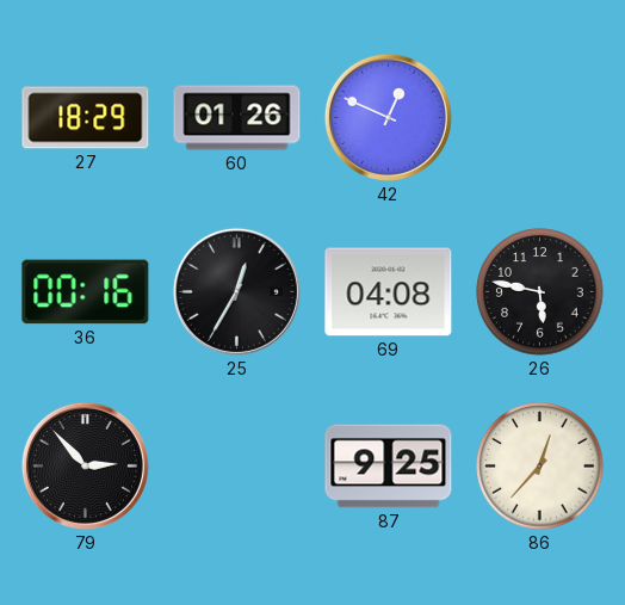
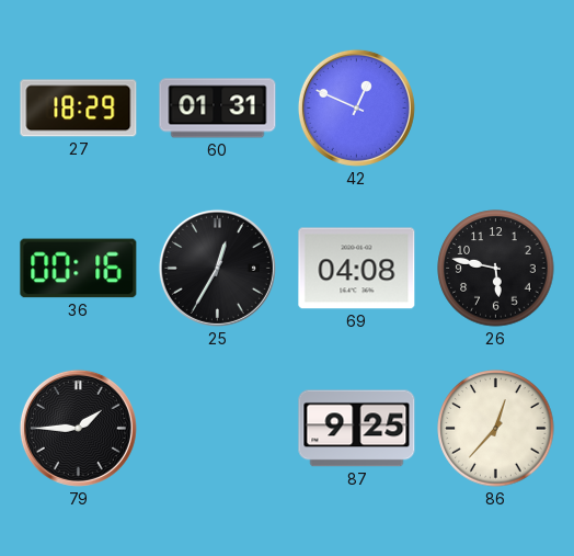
60: 01:26 -> 01:31 (218, 109)
79: 2:53 -> 1:45 (78, 428)
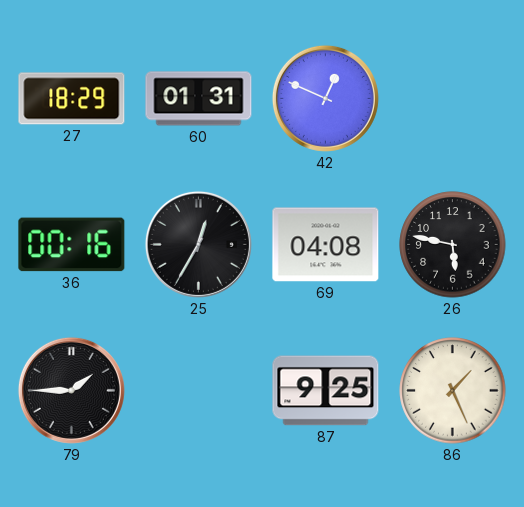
86: 12:37 -> 1:26 (453, 391)
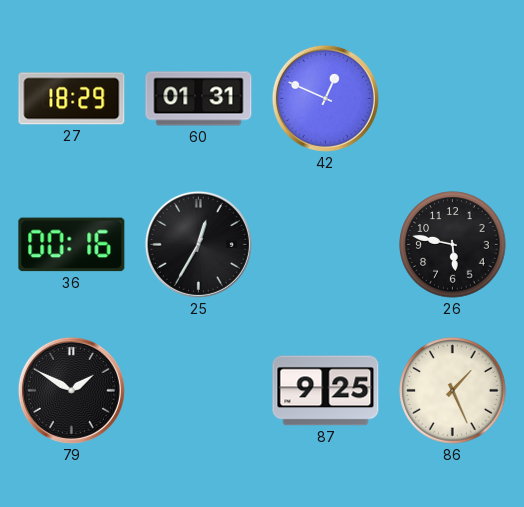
69: 04:08 -> none (326, 245)
79: 1:45 -> 1:50 (71, 390)
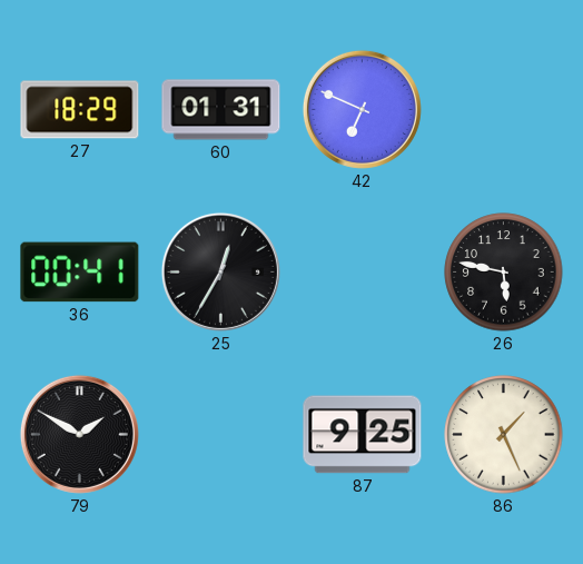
42: 12:49 -> 6:49 (362, 109)
36: 00:16 -> 00:41 (80, 273)
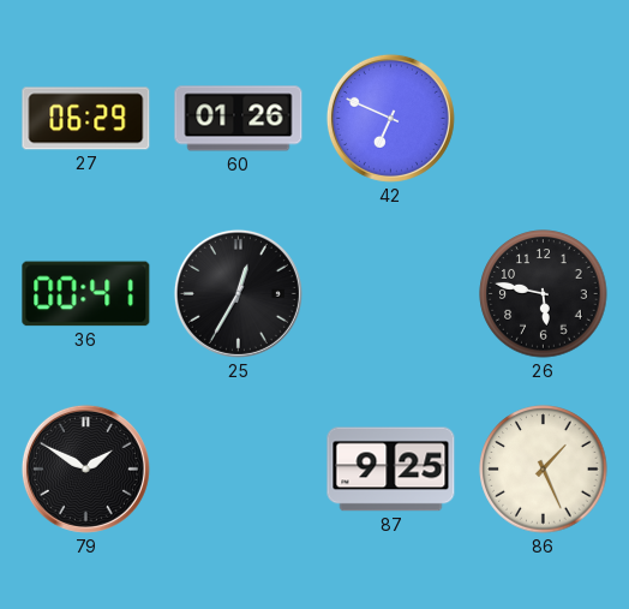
27: 18:29 -> 06:29 (86, 119)
60: 01:31 -> 01:26 (239, 119)
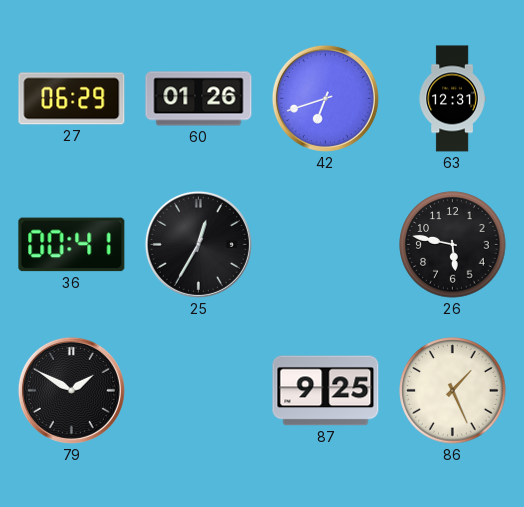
42: 6:49 -> 6:42 (325, 98)
63: none -> 12:31 (452, 99)
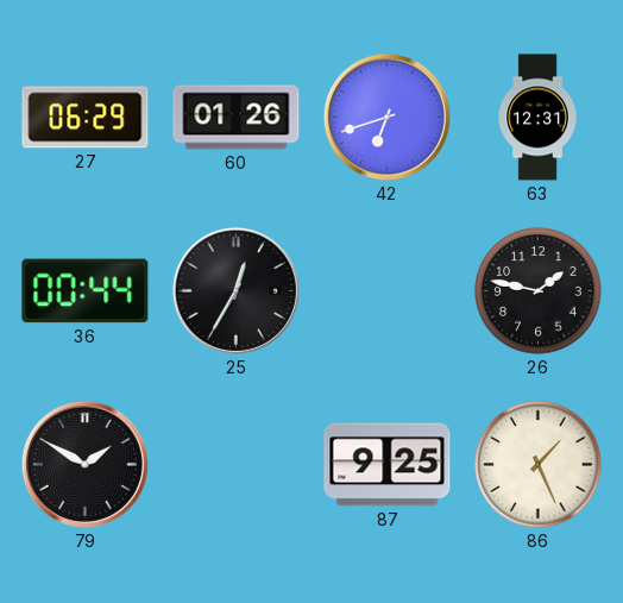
36: 00:41 -> 00:44 (86, 291)
26: 5:47 -> 1:47 (539, 291)
